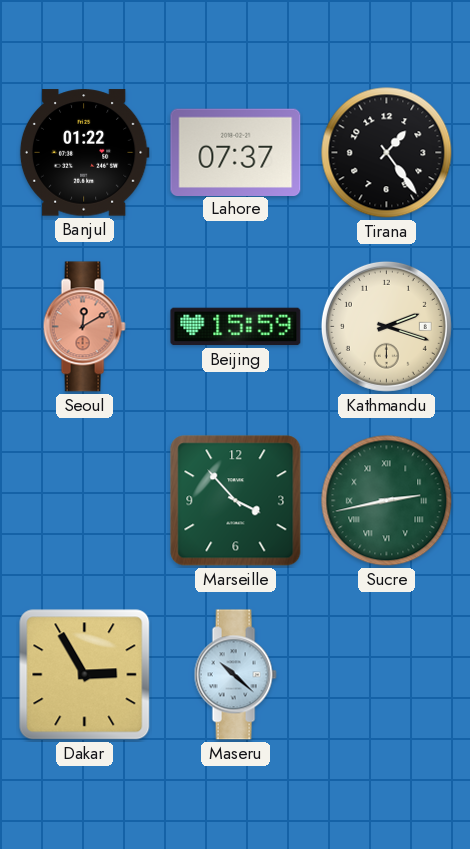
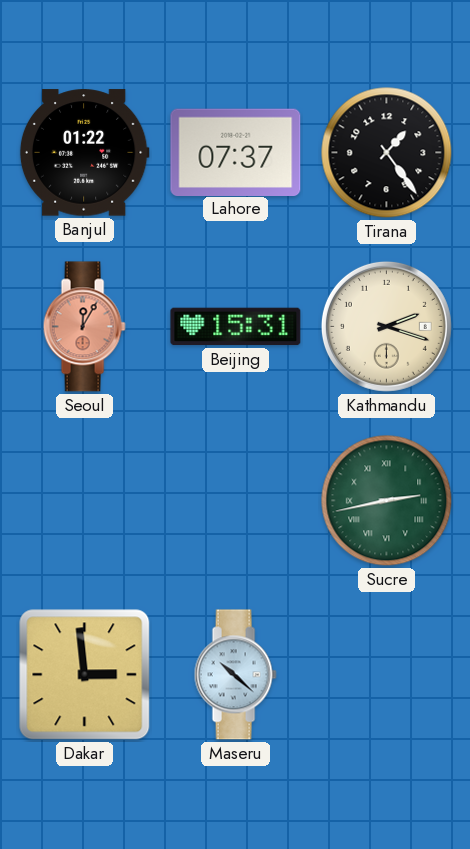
Seoul: 12:10 -> 12:05 (84, 327)
Beijing: 15:59 -> 15:31 (236, 327)
Marseille: 3:53 -> none (236, 501)
Dakar: 2:55 -> 2:59 (85, 675)
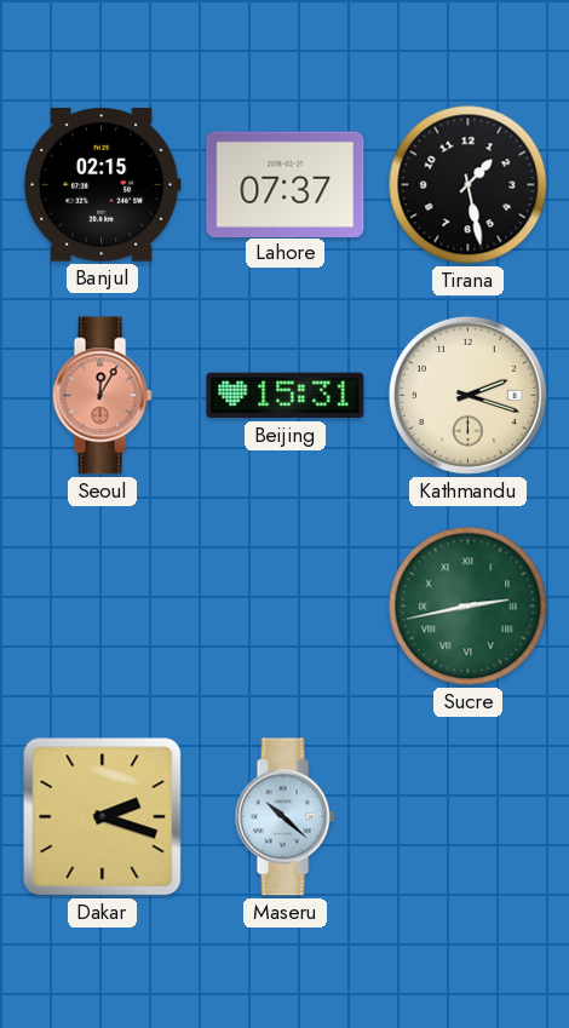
Banjul: 01:22 -> 02:15 (102, 185)
Tirana: 1:24 -> 1:28 (469, 185)
Dakar: 2:59 -> 2:18 (103, 817)
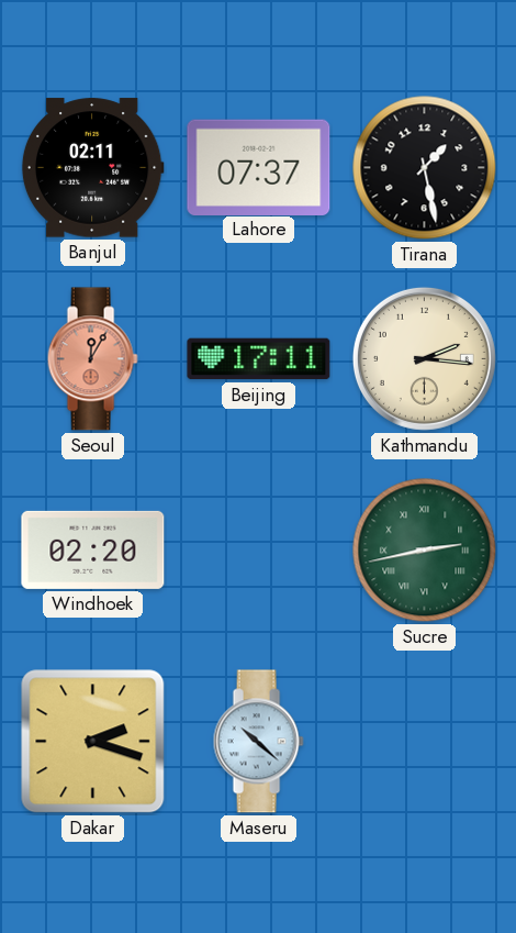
Banjul: 02:15 -> 02:11 (92, 168)
Beijing: 15:31 -> 17:11 (259, 359)
Kathmandu: 2:18 -> 2:16 (424, 358)
Windhoek: none -> 02:20 (93, 549)
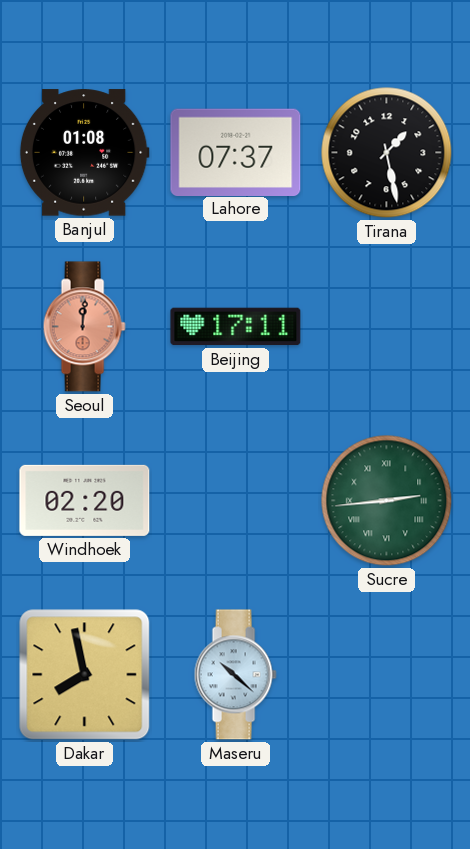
Banjul: 02:11 -> 01:08 (84, 153)
Seoul: 12:05 -> 12:01 (84, 327)
Kathmandu: 2:16 -> none (424, 358)
Sucre: 2:43 -> 2:44 (387, 501)
Dakar: 2:18 -> 7:58 (85, 675)
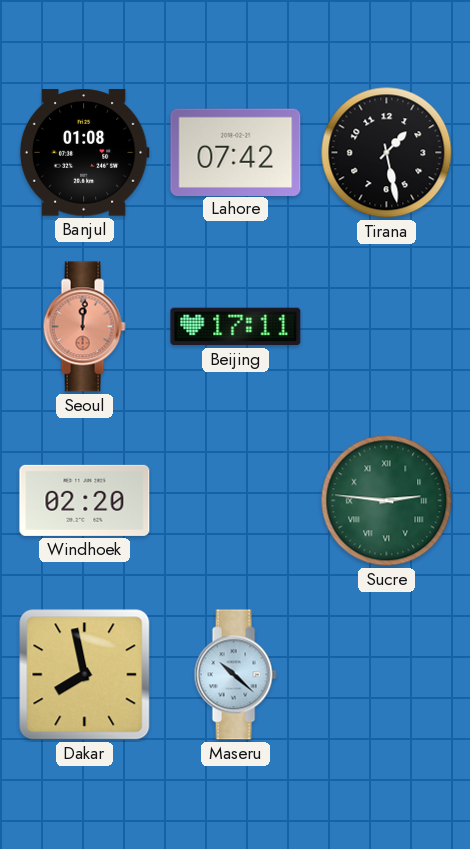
Lahore: 07:37 -> 07:42 (236, 152)
Sucre: 2:44 -> 2:46 (387, 501)
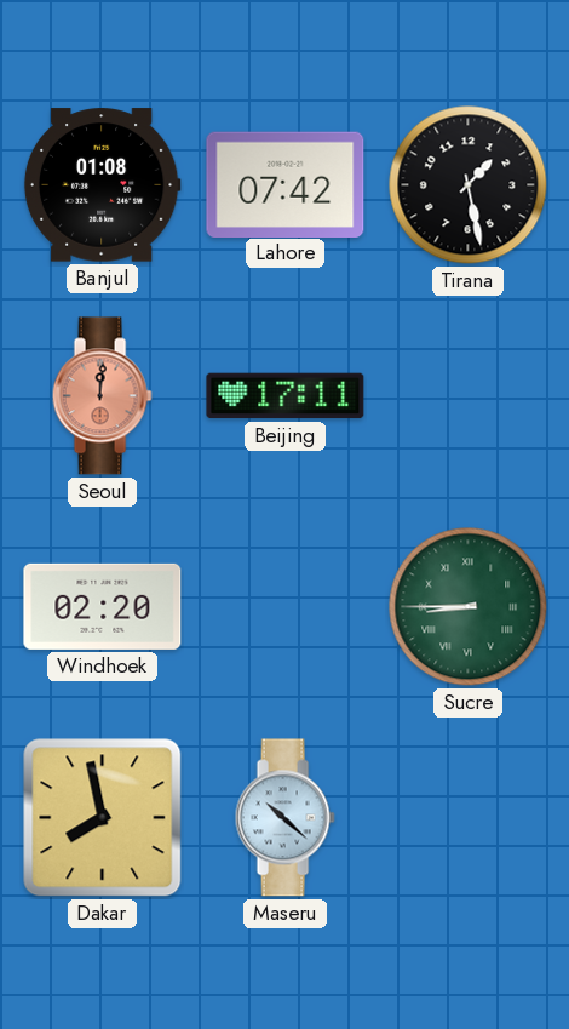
Sucre: 2:46 -> 8:45 (469, 607)
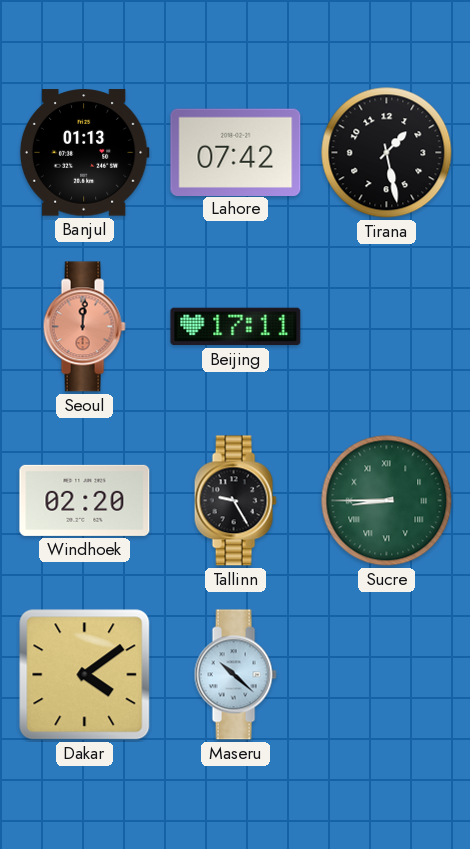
Banjul: 01:08 -> 01:13 (84, 153)
Tallinn: none -> 9:25 (235, 501)
Dakar: 7:58 -> 4:09 (85, 675)
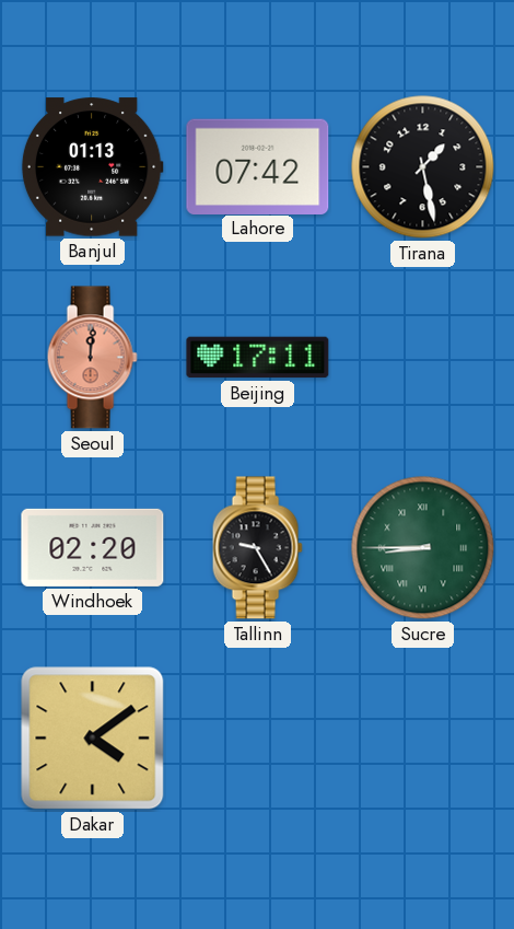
Maseru: 10:22 -> none (235, 675)
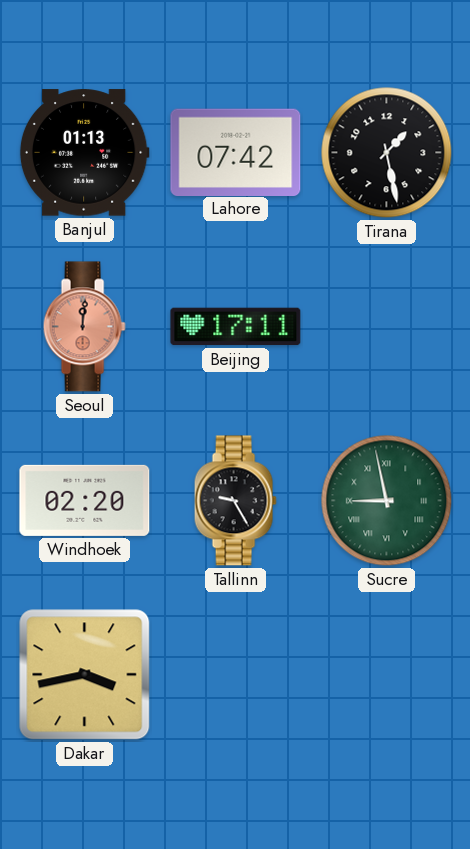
Sucre: 8:45 -> 8:58 (387, 501)
Dakar: 4:09 -> 3:43 (85, 675)
